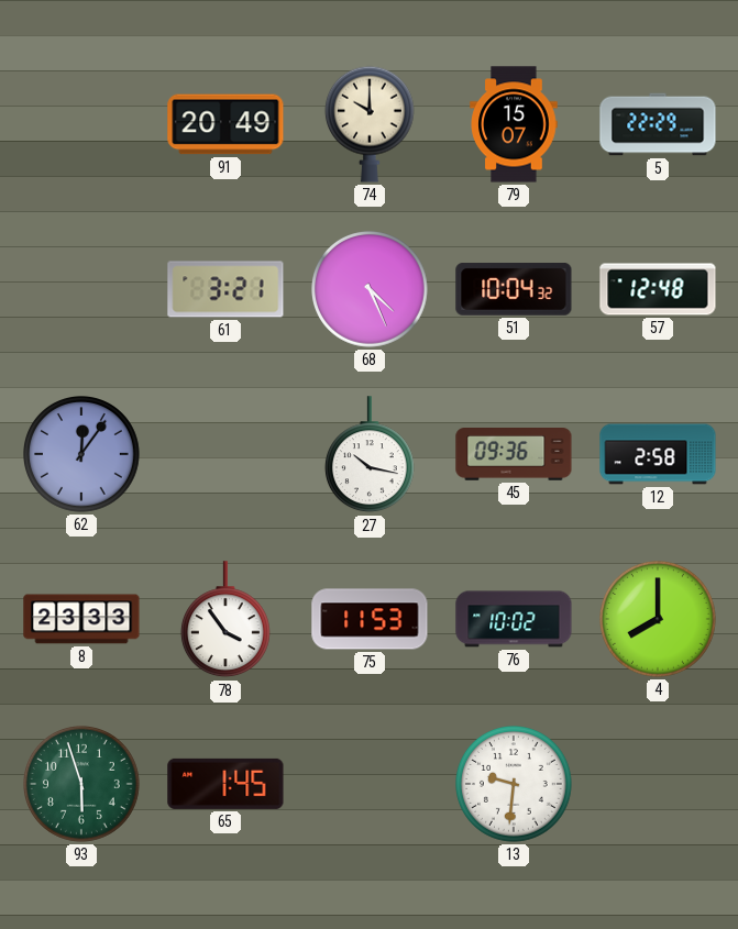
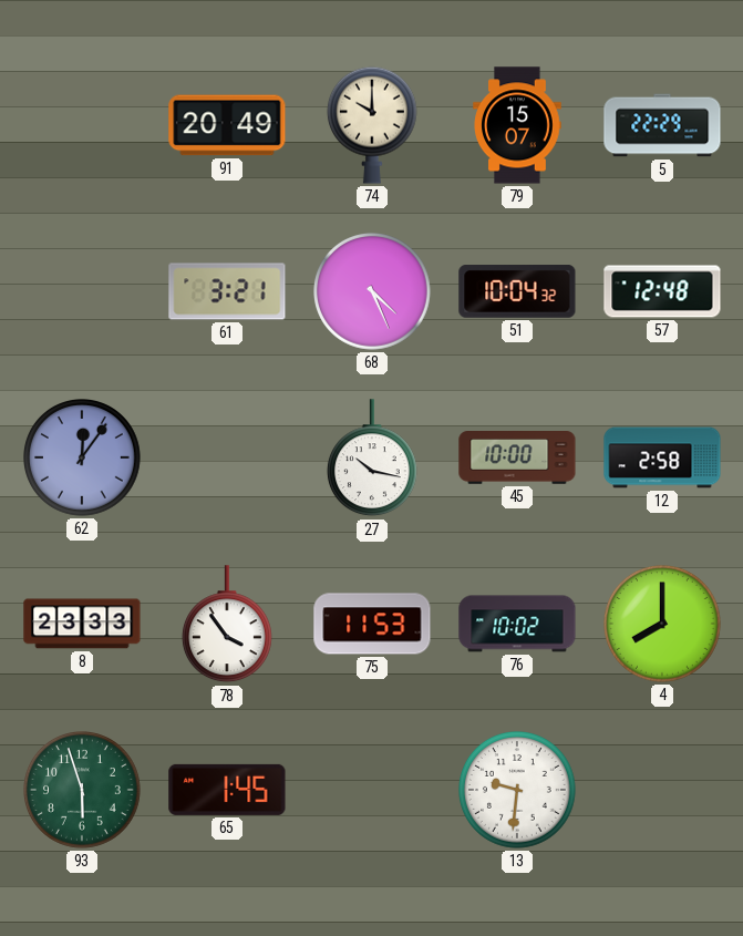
45: 09:36 -> 10:00 (517, 459)
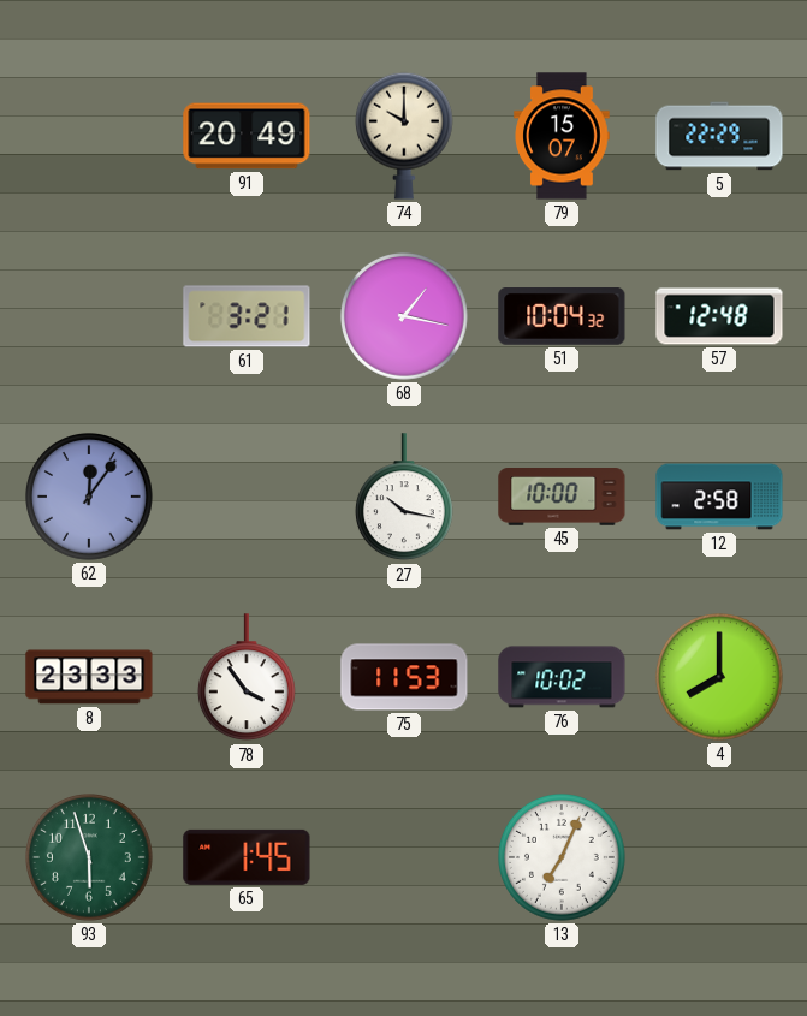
68: 4:26 -> 1:17 (405, 317)
13: 9:31 -> 7:04 (563, 858)
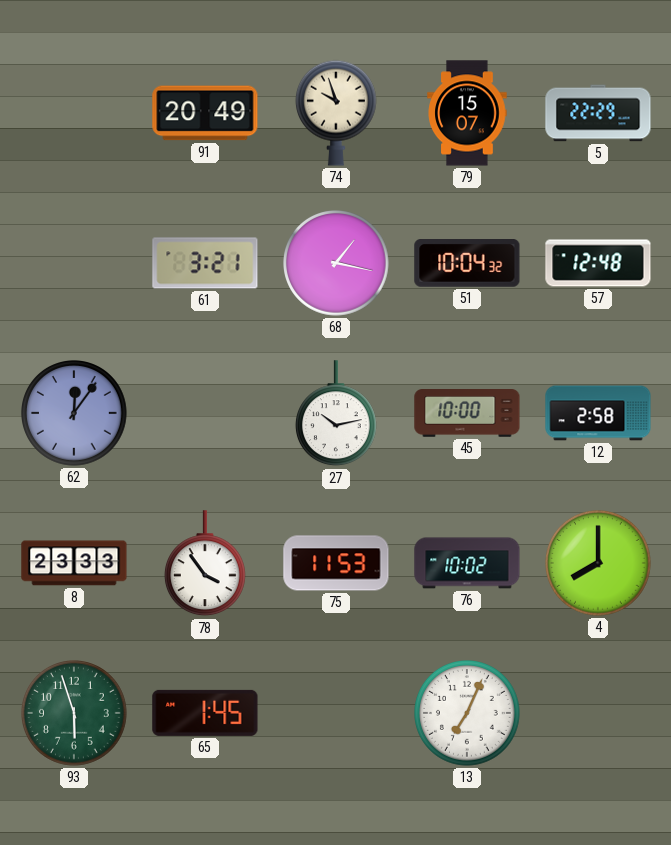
74: 10:00 -> 9:57 (336, 113)
27: 10:17 -> 10:13 (336, 414)
